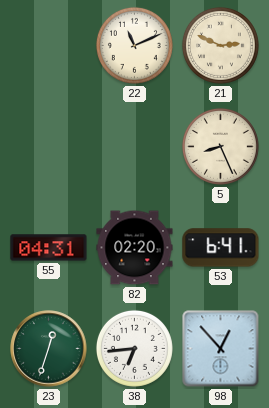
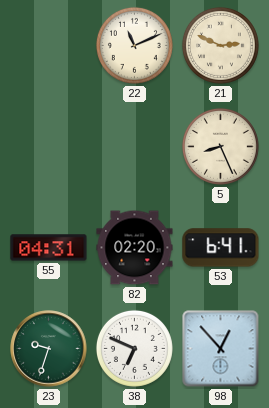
23: 12:33 -> 9:33 (49, 349)
38: 6:44 -> 6:49 (134, 348)
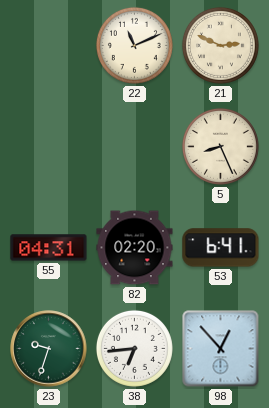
38: 6:49 -> 6:44 (134, 348)
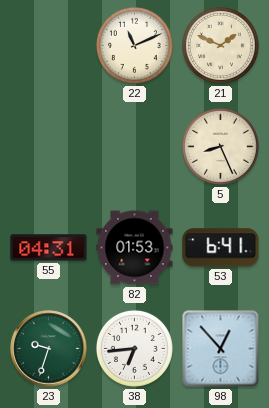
21: 2:49 -> 1:49 (220, 45)
82: 02:20 -> 01:53 (135, 248)
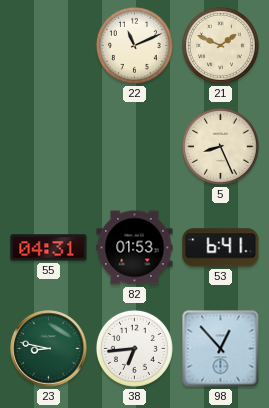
23: 9:33 -> 8:47 (49, 349)
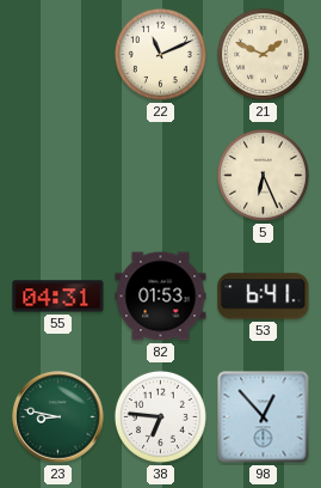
5: 8:26 -> 6:26 (263, 175)
38: 6:44 -> 6:46 (160, 416)
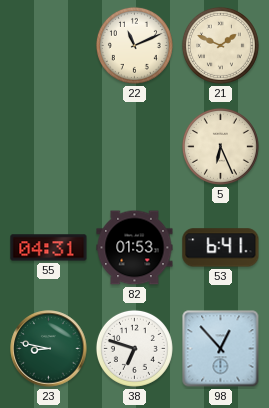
38: 6:46 -> 6:48 (134, 348)
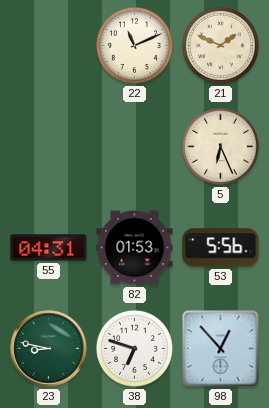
53: 6:41 -> 5:56 (221, 248)
